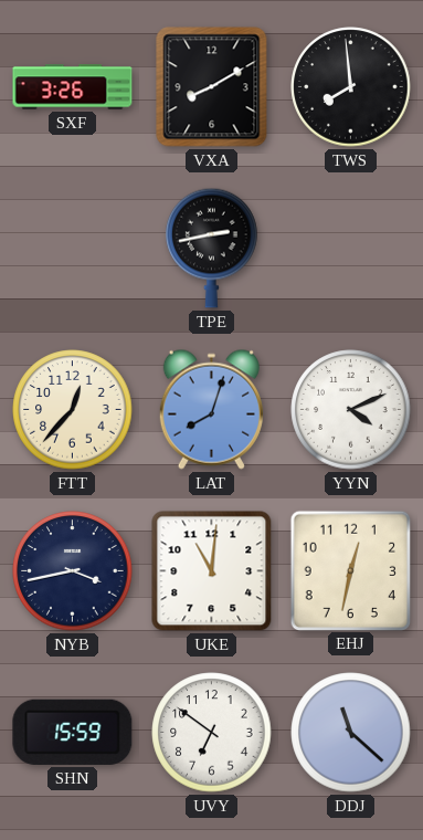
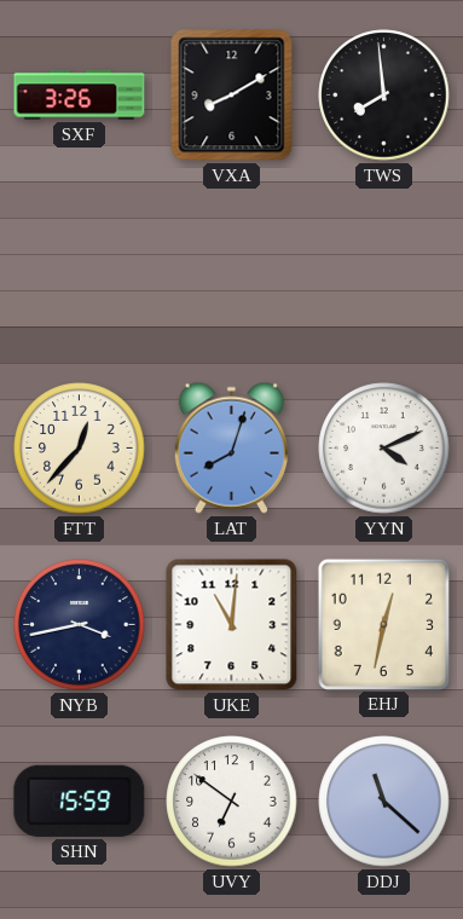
TPE: 2:43 -> none (212, 248)
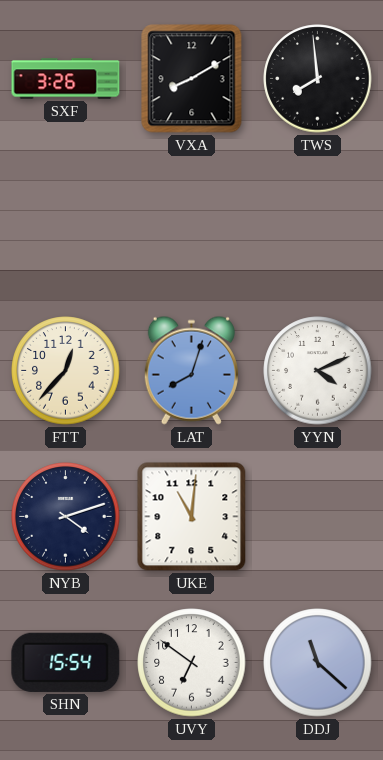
NYB: 3:43 -> 4:12 (66, 517)
EHJ: 12:32 -> none (383, 624)
SHN: 15:59 -> 15:54 (66, 662)
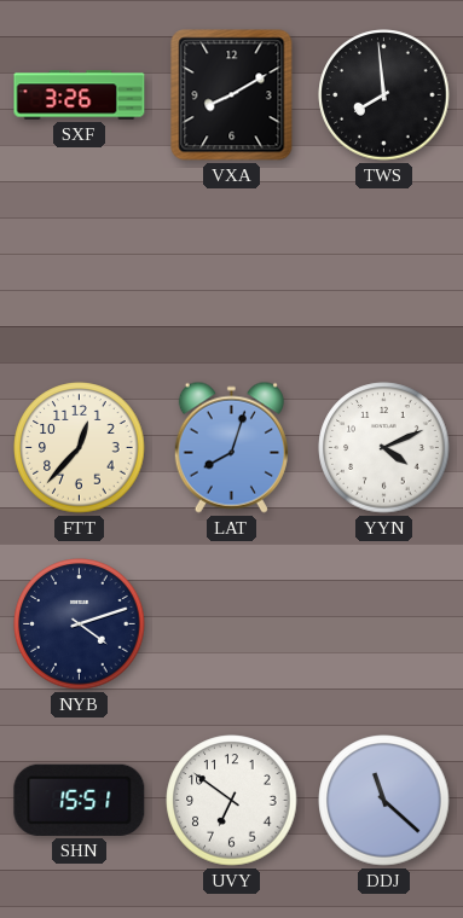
UKE: 11:01 -> none (192, 517)
SHN: 15:54 -> 15:51 (80, 800)
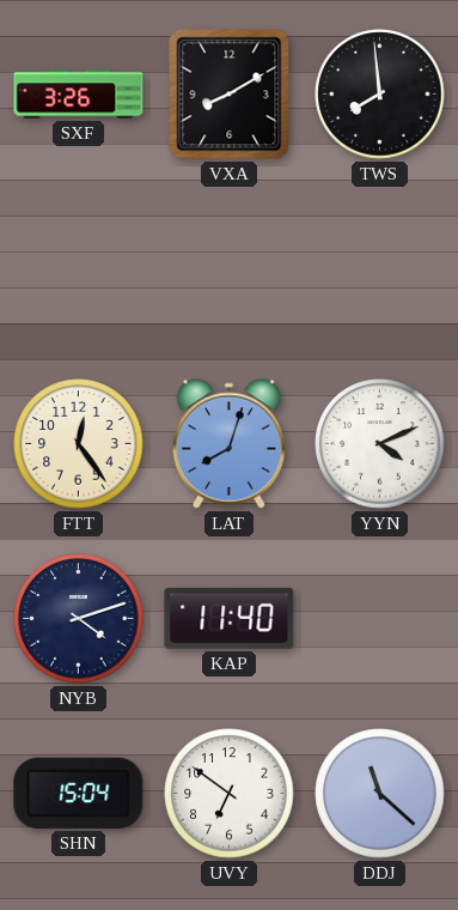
FTT: 12:37 -> 12:24 (79, 444)
KAP: none -> 11:40 (230, 618)
SHN: 15:51 -> 15:04 (79, 793)
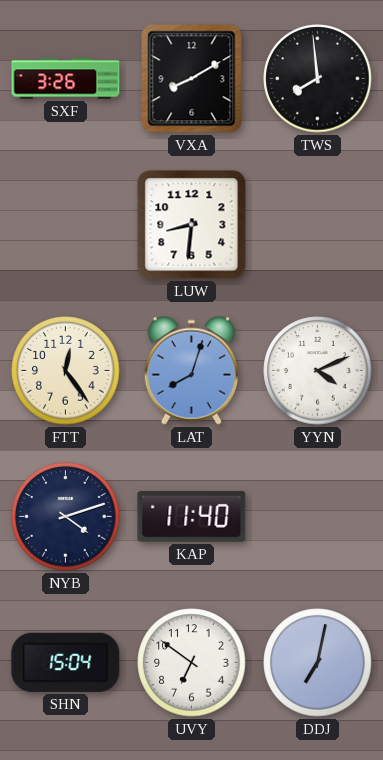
LUW: none -> 8:31 (192, 225)
DDJ: 11:22 -> 7:02 (318, 663)
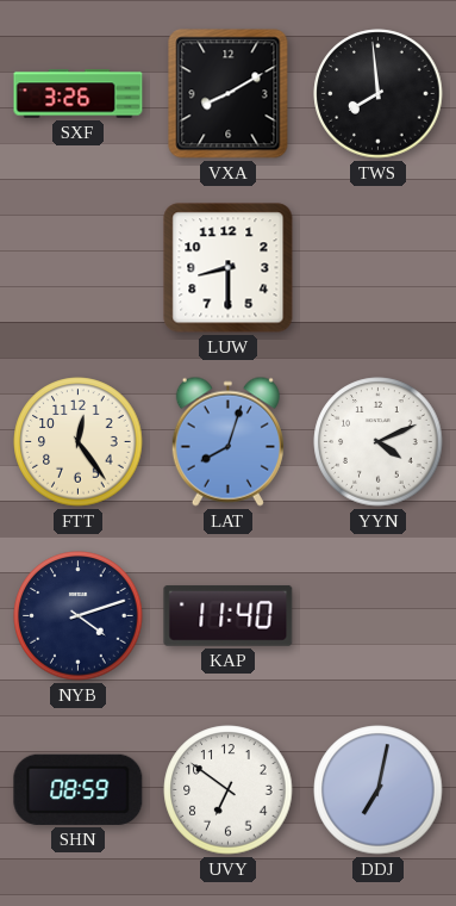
LUW: 8:31 -> 8:30 (229, 268)
SHN: 15:04 -> 08:59 (79, 789)
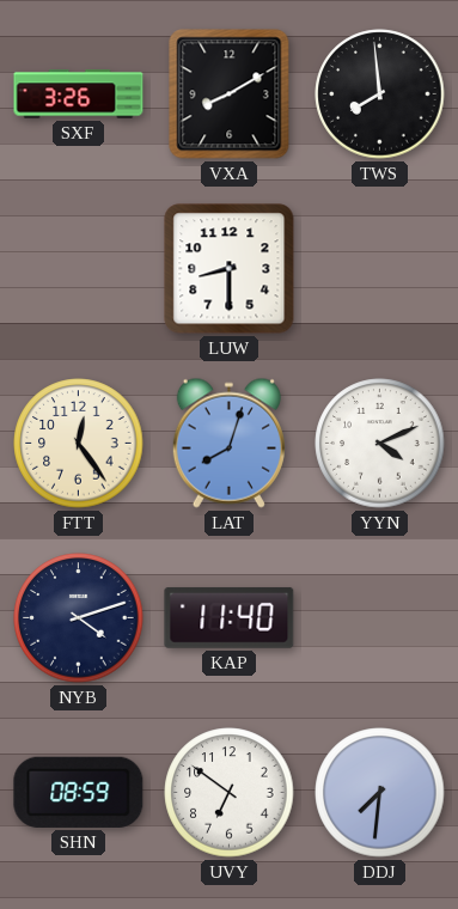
DDJ: 7:02 -> 7:31 (380, 793)
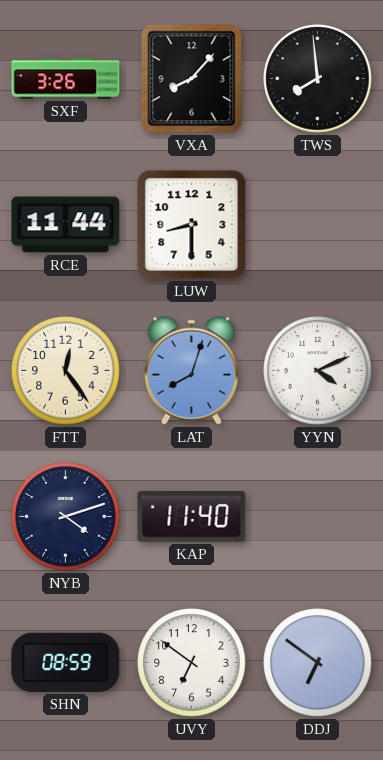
VXA: 8:10 -> 8:07 (192, 79)
RCE: none -> 11:44 (66, 225)
DDJ: 7:31 -> 6:51 (318, 663)
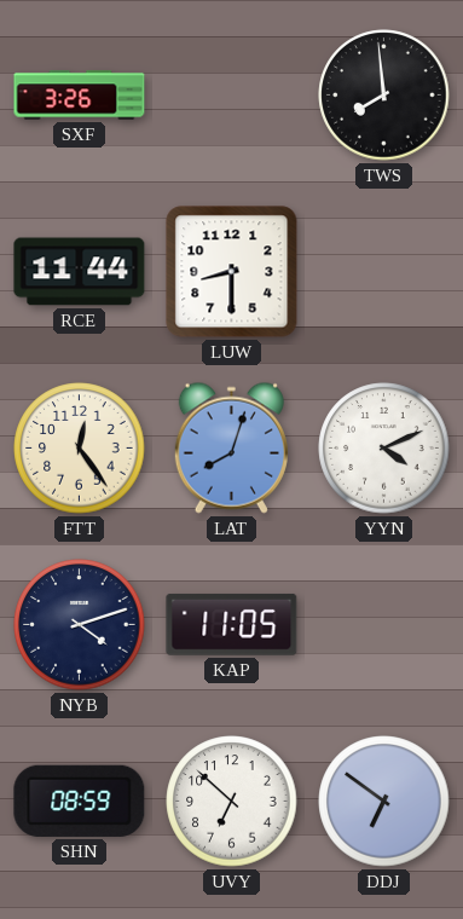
VXA: 8:07 -> none (192, 79)
KAP: 11:40 -> 11:05 (232, 624)
UVY: 6:51 -> 6:52 (232, 802)
